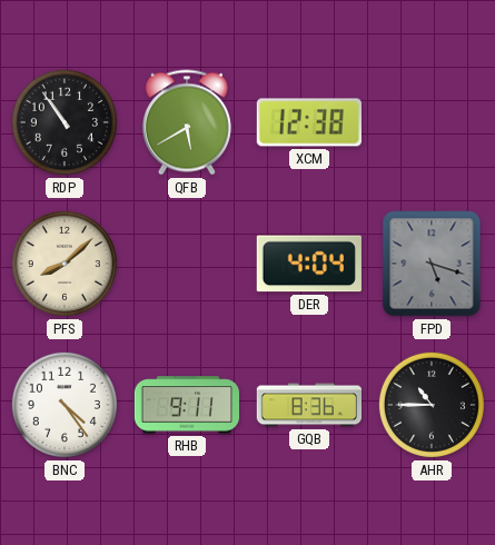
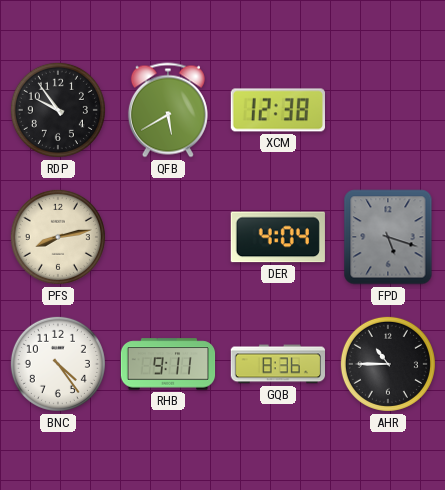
RDP: 10:54 -> 9:54 (58, 110)
PFS: 8:08 -> 8:13 (58, 237)
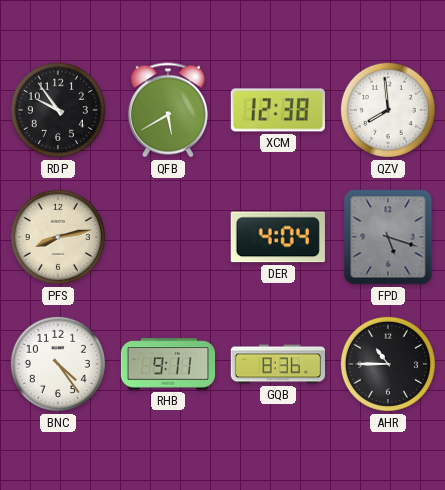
QZV: none -> 7:59 (388, 110)
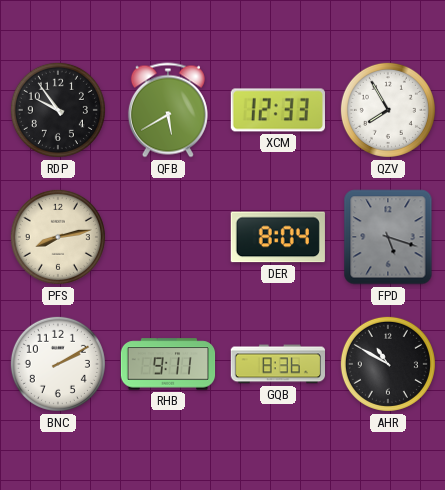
XCM: 12:38 -> 12:33 (277, 110)
QZV: 7:59 -> 7:55 (388, 110)
DER: 4:04 -> 8:04 (278, 237)
BNC: 4:24 -> 2:10 (58, 364)
AHR: 10:45 -> 10:50 (388, 364)
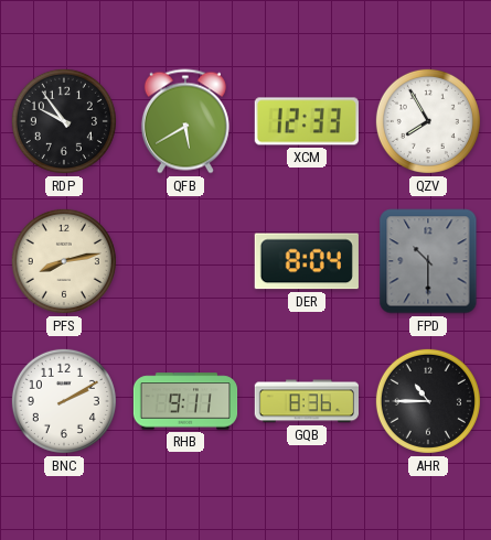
FPD: 5:18 -> 10:30 (428, 261)
AHR: 10:50 -> 10:45 (428, 401)
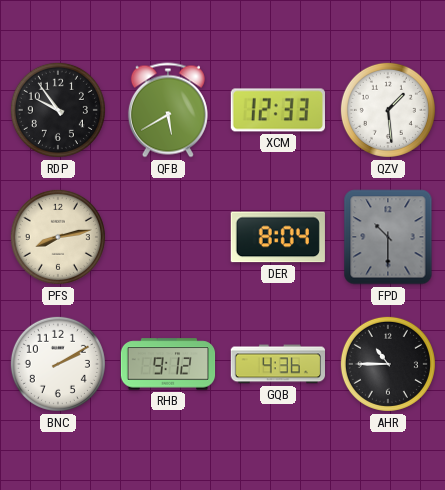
QZV: 7:55 -> 1:29 (388, 110)
RHB: 9:11 -> 9:12 (168, 364)
GQB: 8:36 -> 4:36 (277, 364)
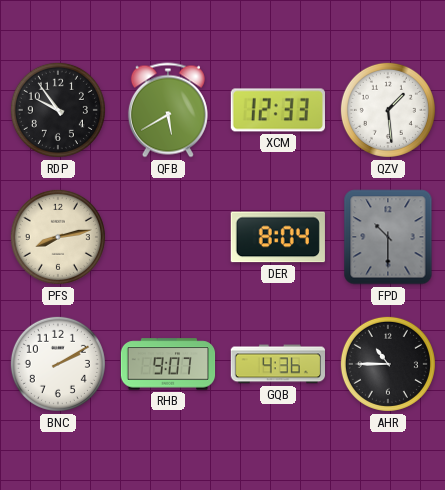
RHB: 9:12 -> 9:07 (168, 364)
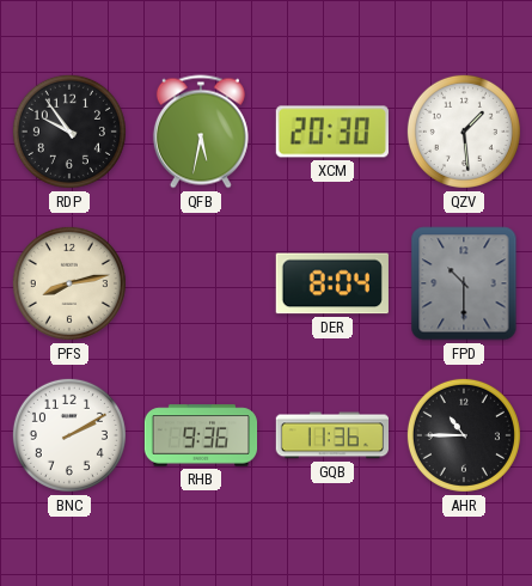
QFB: 5:40 -> 5:32 (201, 132)
XCM: 12:33 -> 20:30 (331, 132)
RHB: 9:07 -> 9:36 (201, 435)
GQB: 4:36 -> 11:36 (331, 435)
